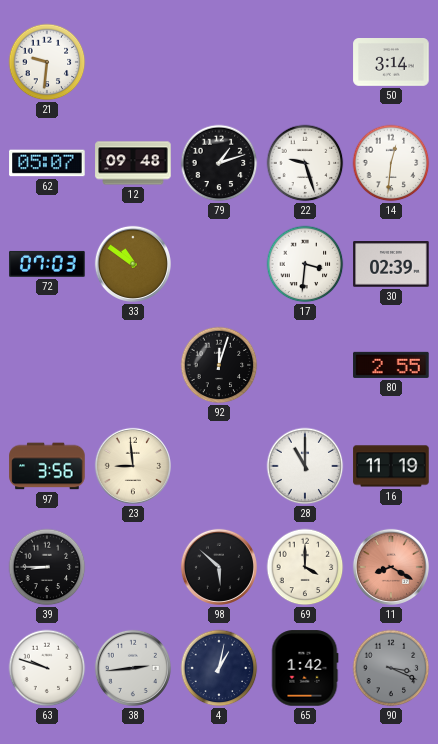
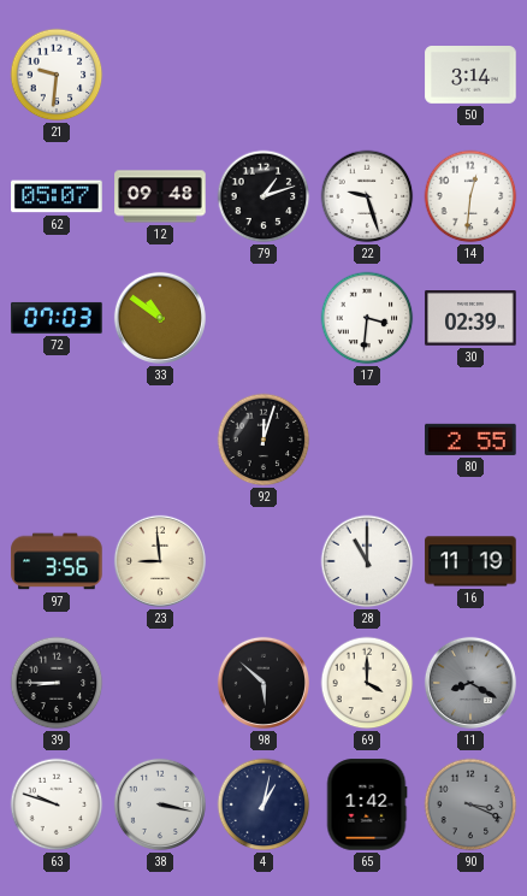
11 dial: salmon -> grey (470, 683)
38: 2:44 -> 3:17 (160, 804)
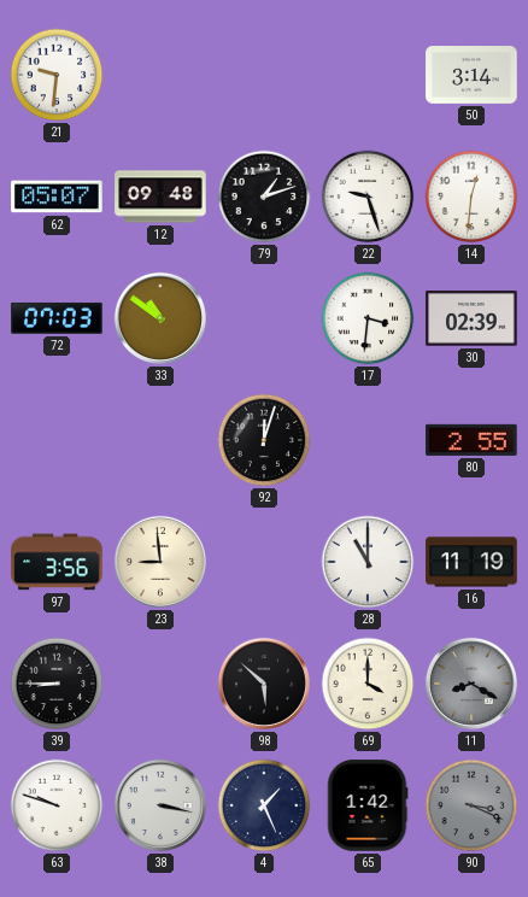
4: 1:02 -> 1:26 (264, 805)
